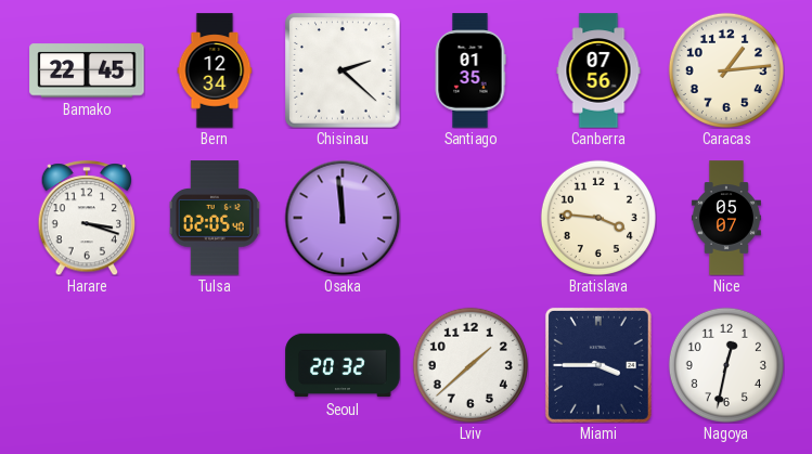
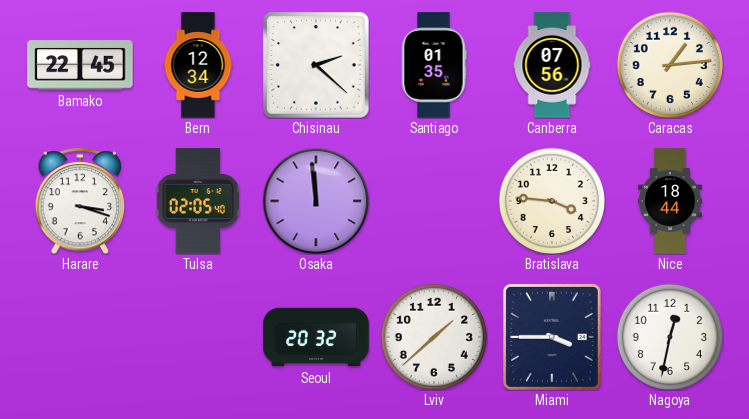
Nice: 05:07 -> 18:44 (670, 201)
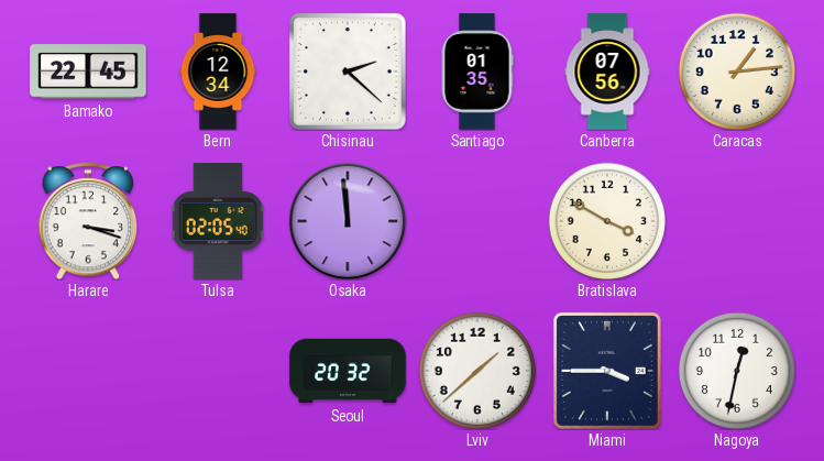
Bratislava: 3:46 -> 3:50 (607, 221)
Nice: 18:44 -> none (670, 201)
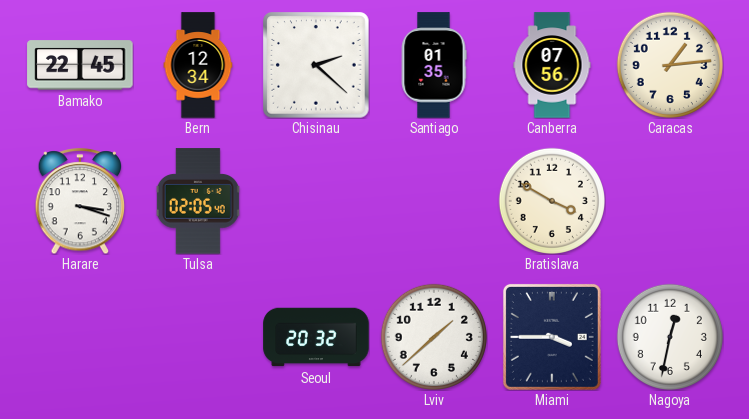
Osaka: 11:59 -> none (348, 221)
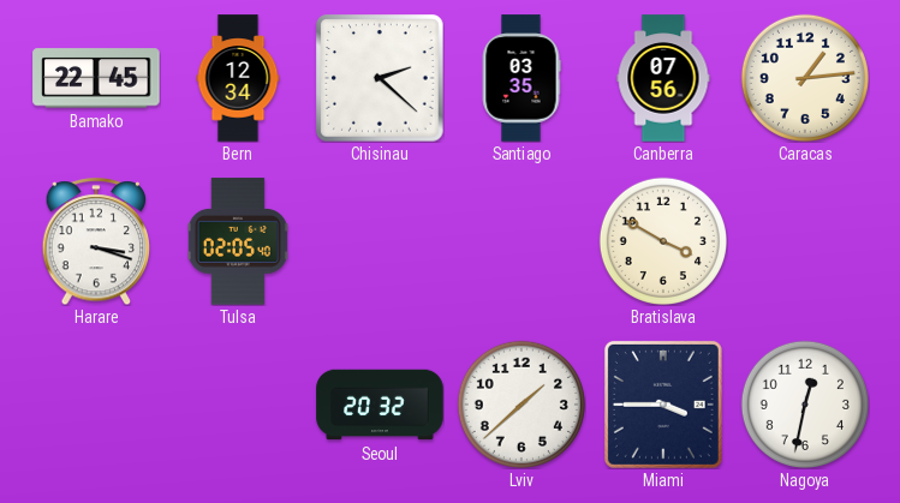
Santiago: 01:35 -> 03:35 (521, 78)
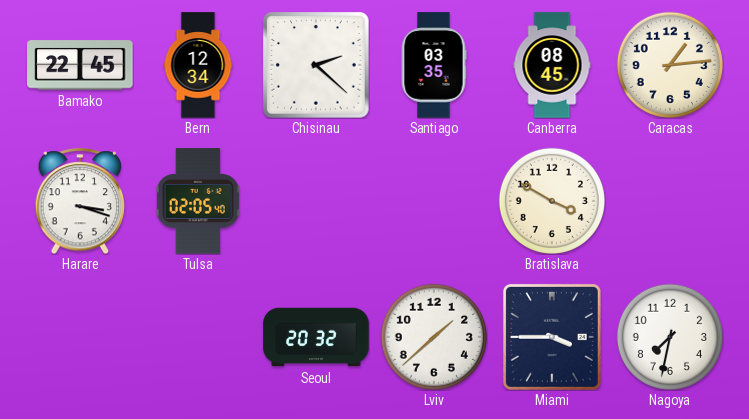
Canberra: 07:56 -> 08:45 (552, 65)
Nagoya: 12:32 -> 7:32 (670, 337)
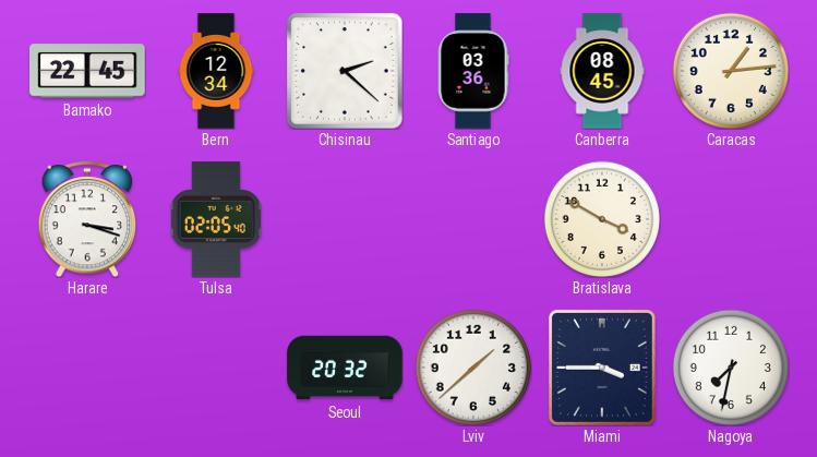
Santiago: 03:35 -> 03:36 (473, 71)
